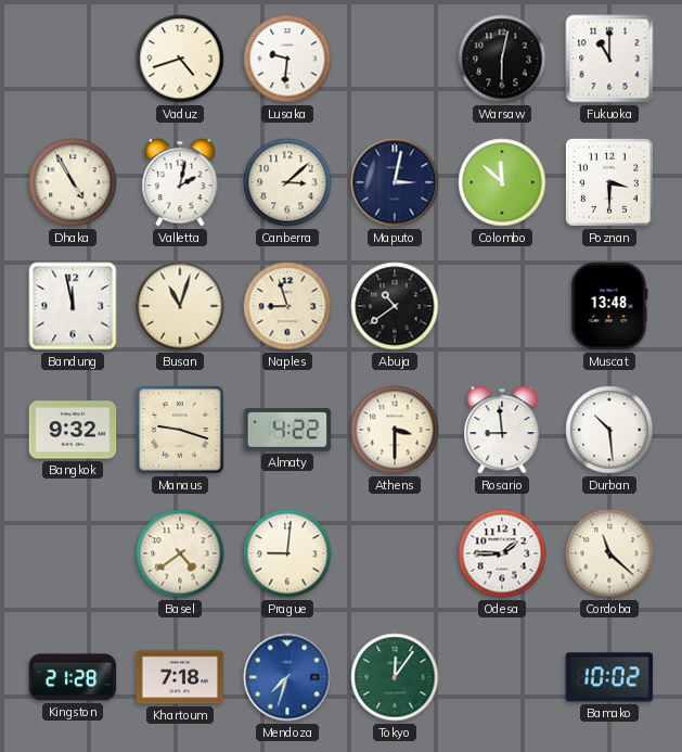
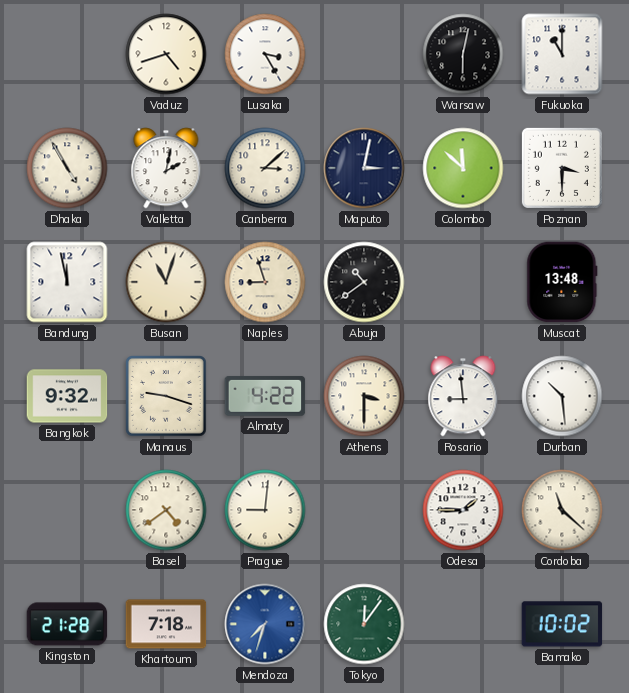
Lusaka: 9:31 -> 3:25 (265, 54)
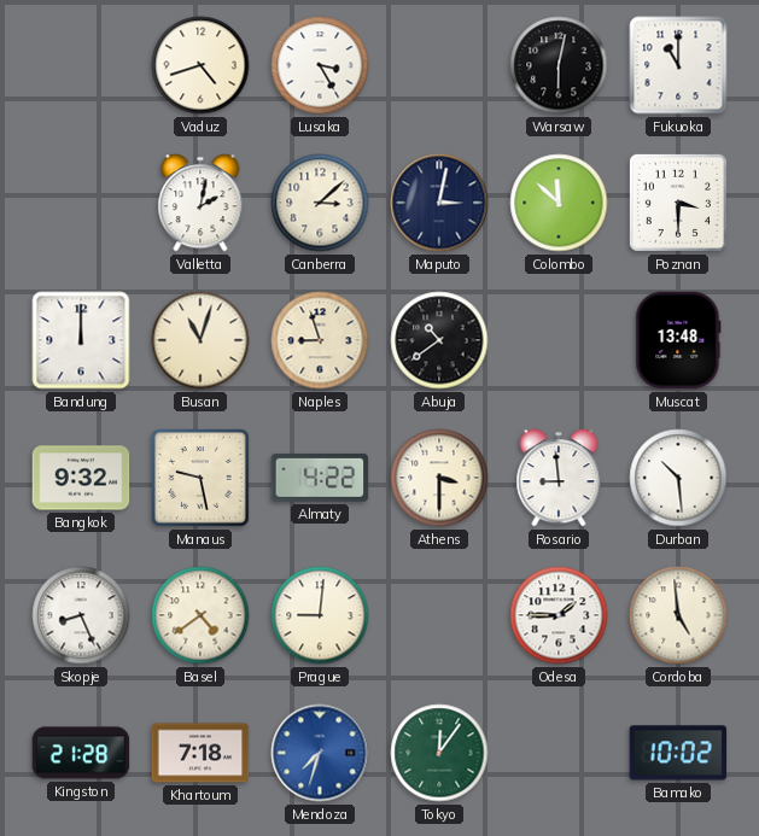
Dhaka: 4:55 -> none (67, 168)
Bandung: 11:58 -> 12:00 (81, 340)
Manaus: 9:18 -> 9:28 (202, 479)
Skopje: none -> 8:26 (81, 615)
Cordoba: 11:22 -> 4:59 (678, 615)
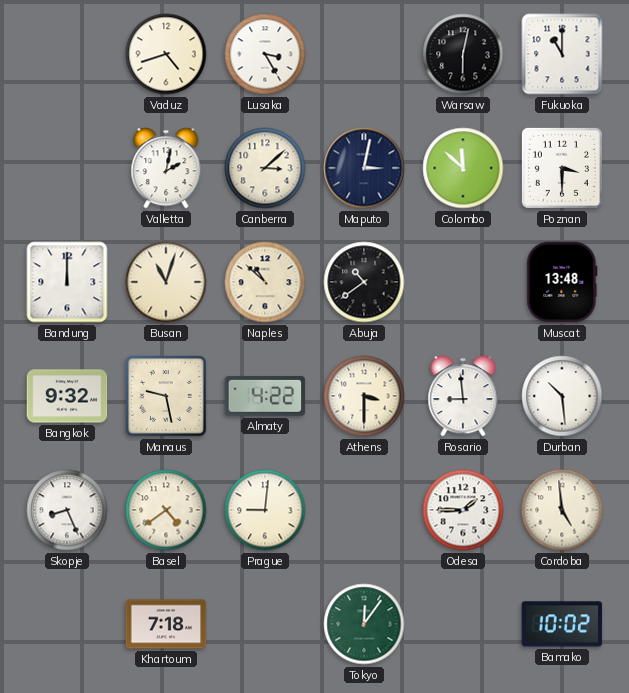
Naples: 8:57 -> 10:52 (265, 282)
Kingston: 21:28 -> none (81, 753)
Mendoza: 7:33 -> none (320, 753)
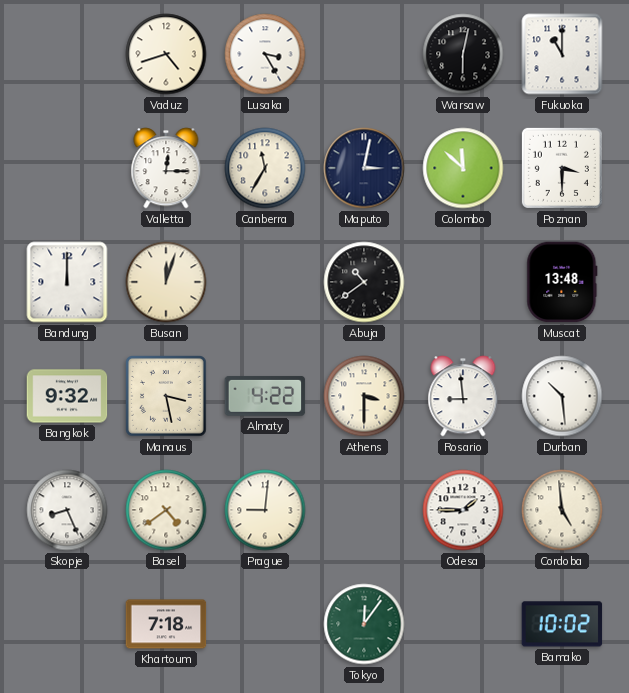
Valletta: 2:02 -> 12:15 (166, 168)
Canberra: 3:08 -> 11:35 (265, 168)
Busan: 11:03 -> 12:03 (166, 282)
Naples: 10:52 -> none (265, 282)
Manaus: 9:28 -> 3:28 (167, 397)
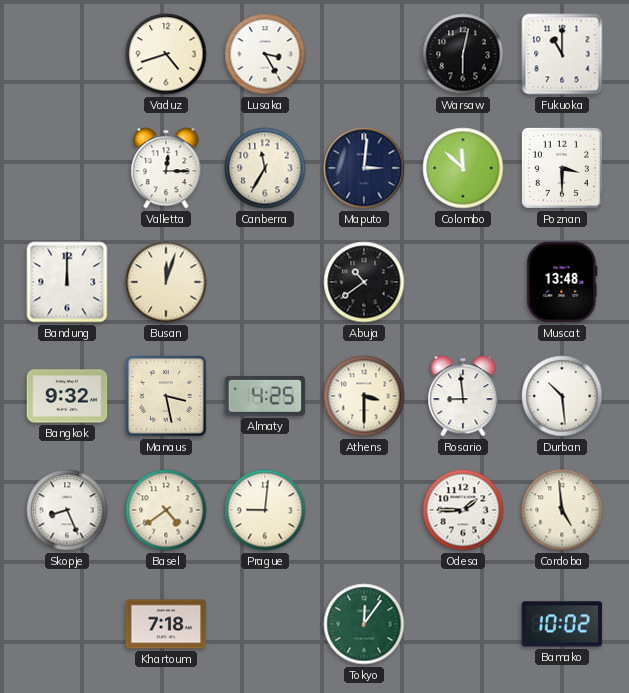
Maputo: 3:02 -> 3:01 (364, 168)
Almaty: 4:22 -> 4:25 (265, 396)
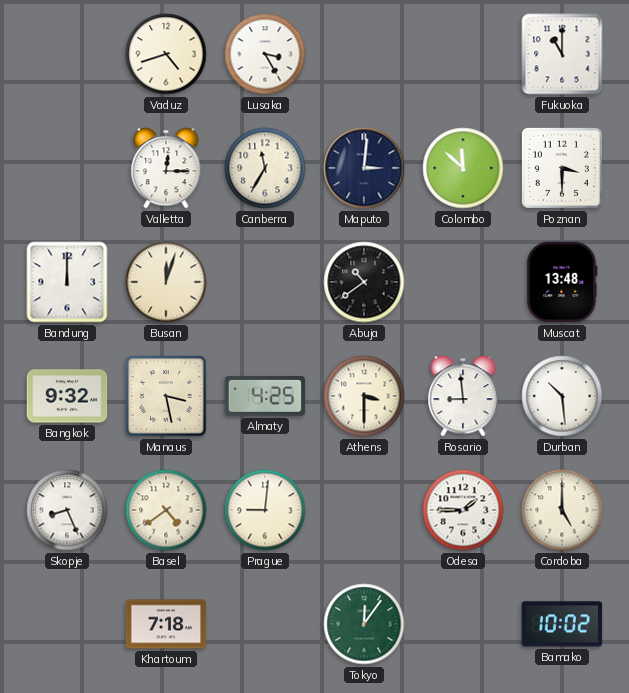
Warsaw: 6:02 -> none (463, 54)
Cordoba: 4:59 -> 5:00 (562, 510)
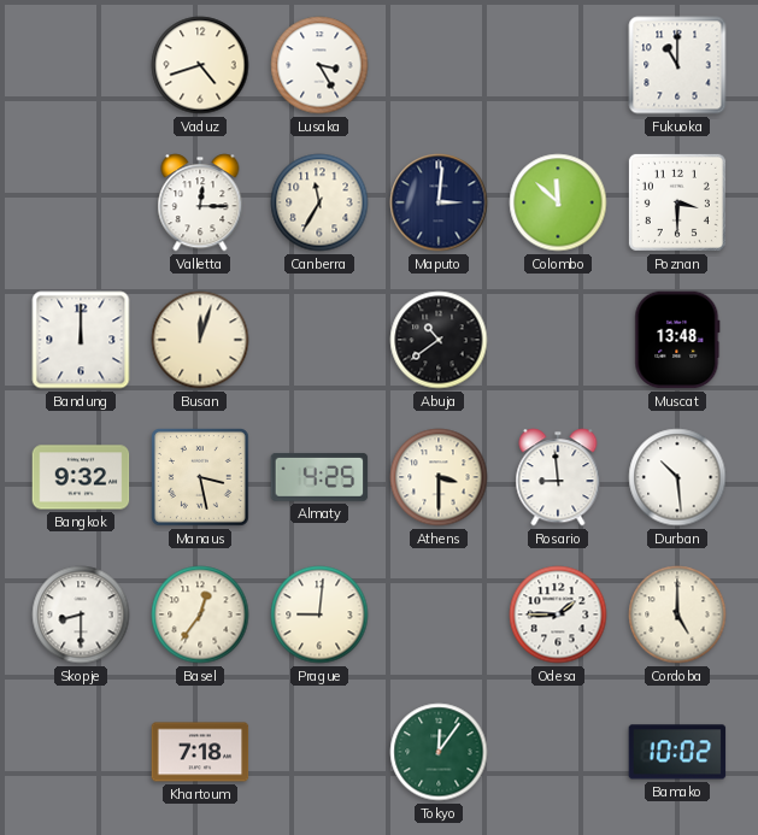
Skopje: 8:26 -> 8:30 (81, 615)
Basel: 4:39 -> 12:36 (200, 615)
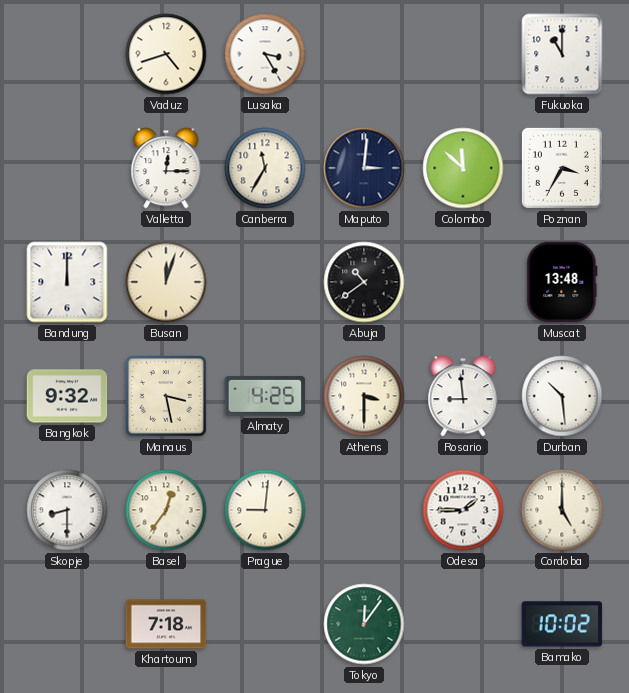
Poznan: 3:30 -> 3:35 (562, 168)
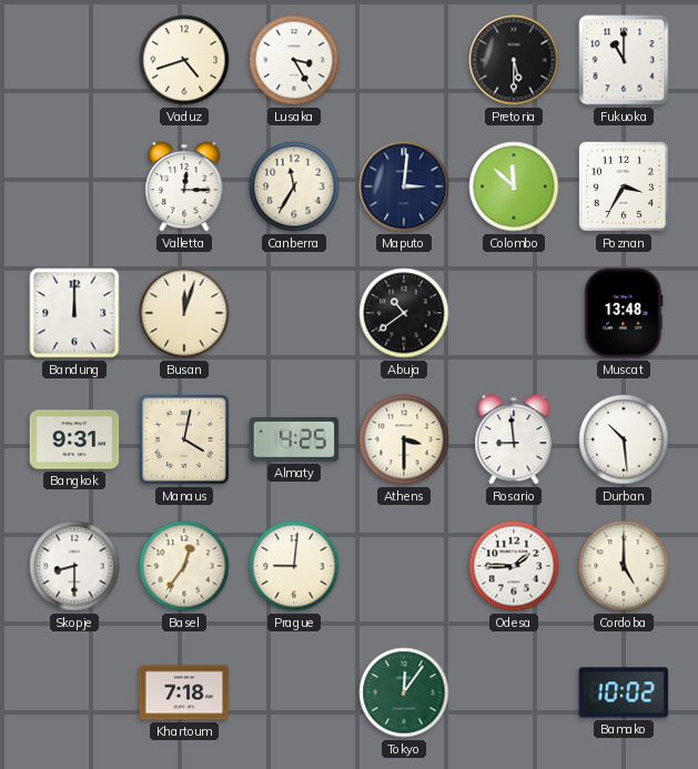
Pretoria: none -> 5:30 (514, 60)
Bangkok: 9:32 -> 9:31 (74, 439)
Manaus: 3:28 -> 4:02 (185, 441)
